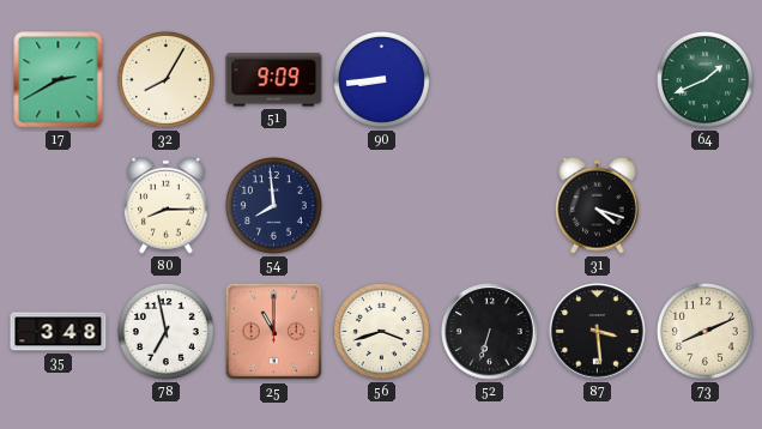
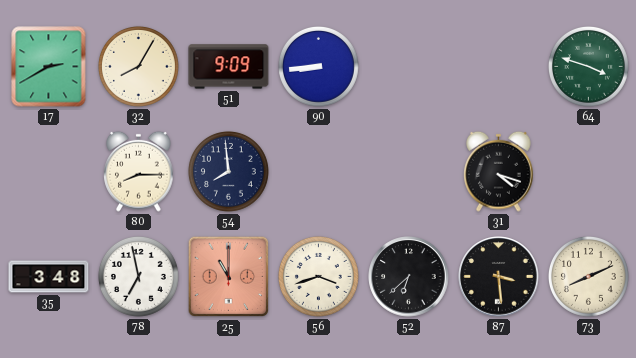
64: 1:41 -> 3:48 (588, 66)
52: 6:33 -> 6:38 (409, 277)
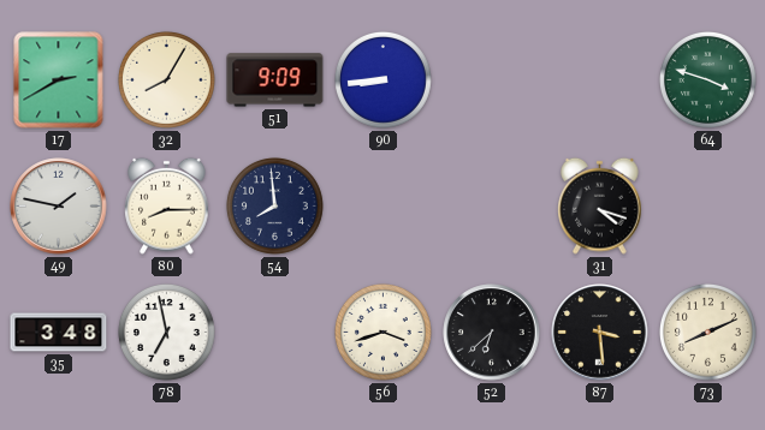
49: none -> 1:47 (59, 207)
25: 11:00 -> none (229, 277)
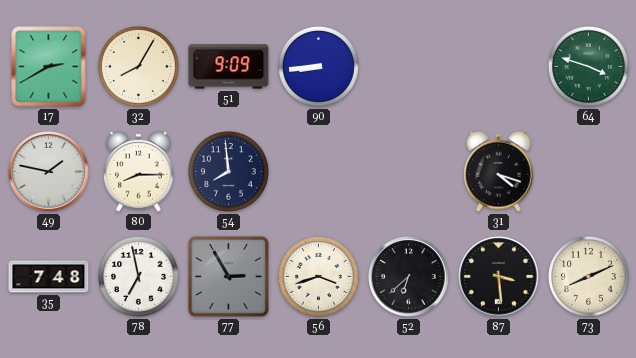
35: 3:48 -> 7:48 (49, 277)
77: none -> 2:55 (228, 276)
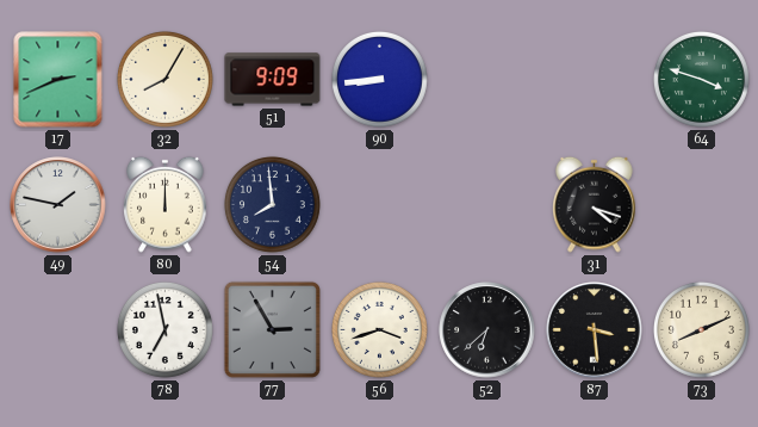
17: 2:40 -> 2:41 (58, 80)
80: 8:15 -> 12:00 (166, 204)
35: 7:48 -> none (49, 277)
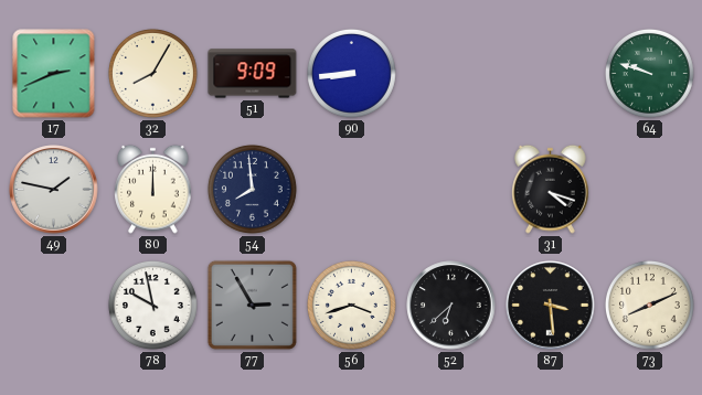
64: 3:48 -> 9:48 (649, 73)
78: 6:58 -> 9:58 (152, 305)
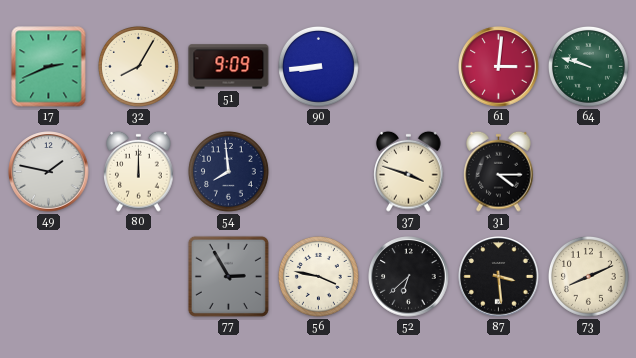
61: none -> 3:01 (499, 67)
37: none -> 3:48 (409, 171)
31: 4:18 -> 4:15 (499, 171)
78: 9:58 -> none (152, 305)
56: 3:42 -> 3:47 (318, 276)
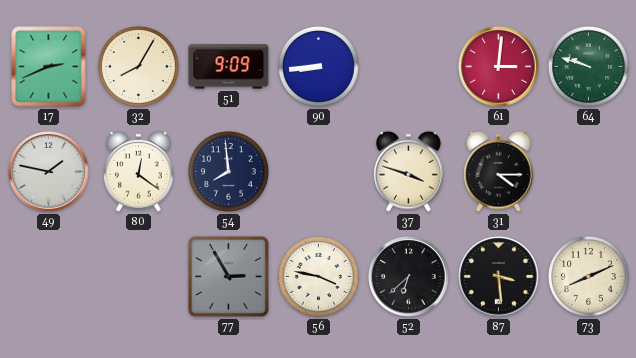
80: 12:00 -> 12:21 (139, 171)
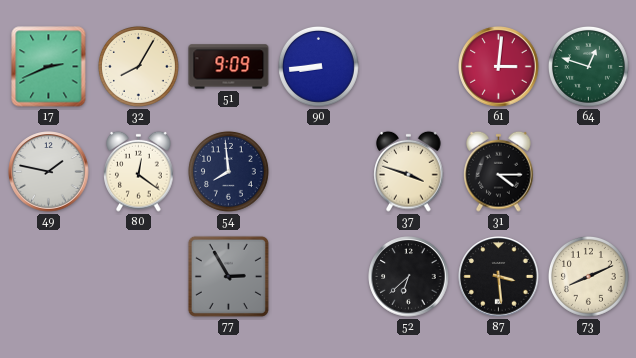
64: 9:48 -> 12:48 (588, 66)
56: 3:47 -> none (318, 276)
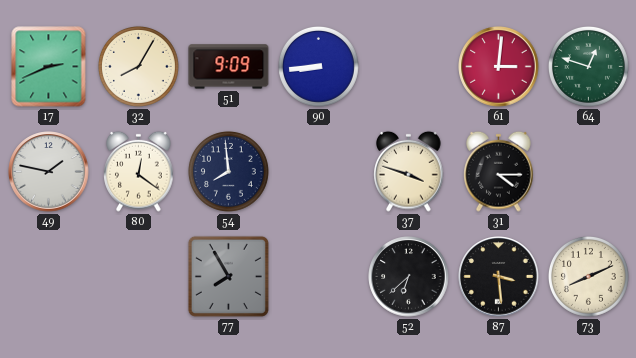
77: 2:55 -> 7:55 (228, 276)
